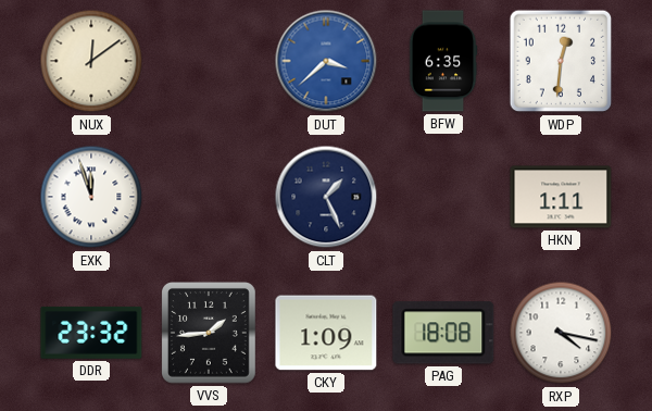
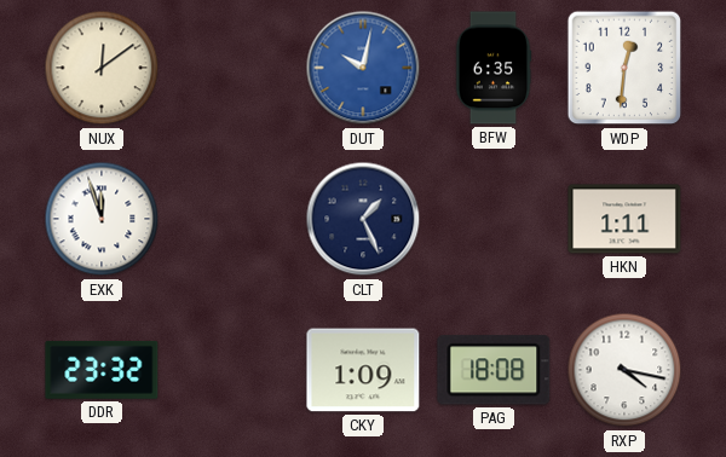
DUT: 3:38 -> 10:02 (363, 68)
VVS: 1:44 -> none (210, 334)
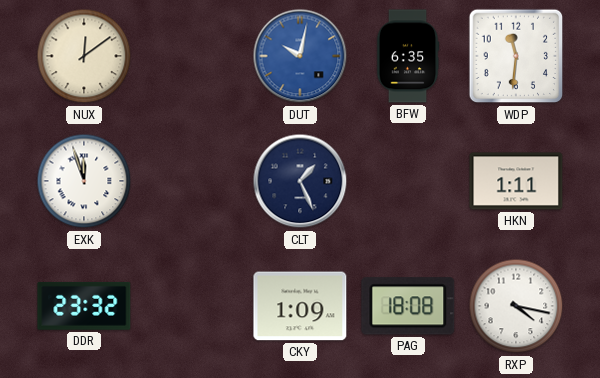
WDP: 12:31 -> 11:31 (516, 56)
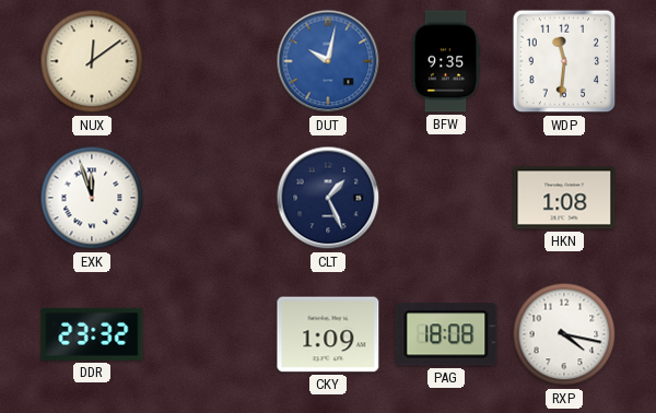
BFW: 6:35 -> 9:35 (446, 61)
HKN: 1:11 -> 1:08 (564, 198)
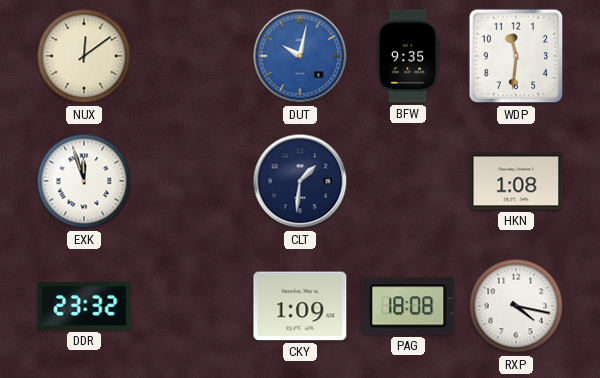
CLT: 1:26 -> 1:31 (300, 181)
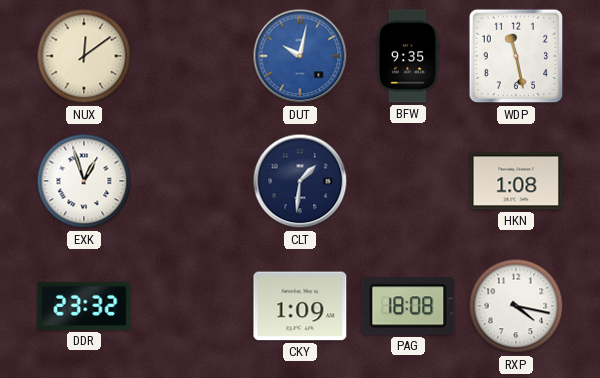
WDP: 11:31 -> 11:28 (516, 56)
EXK: 11:57 -> 12:57 (84, 181)
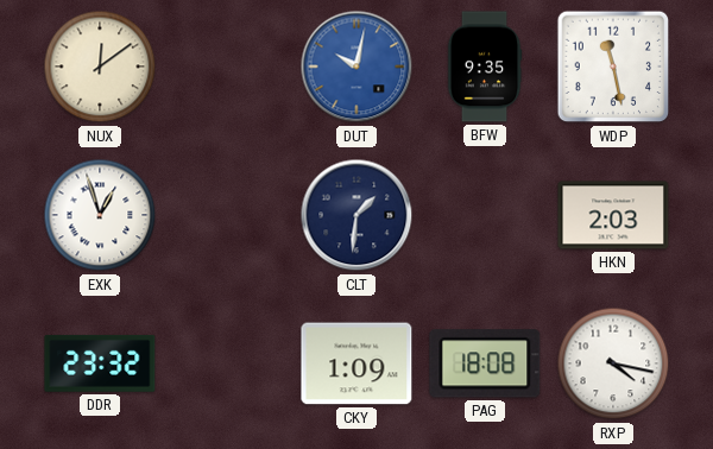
HKN: 1:08 -> 2:03 (613, 215)
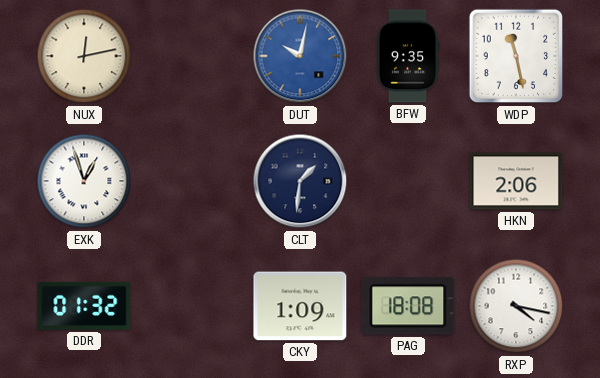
NUX: 12:09 -> 12:13 (84, 56)
HKN: 2:03 -> 2:06 (516, 181)
DDR: 23:32 -> 01:32 (84, 306)
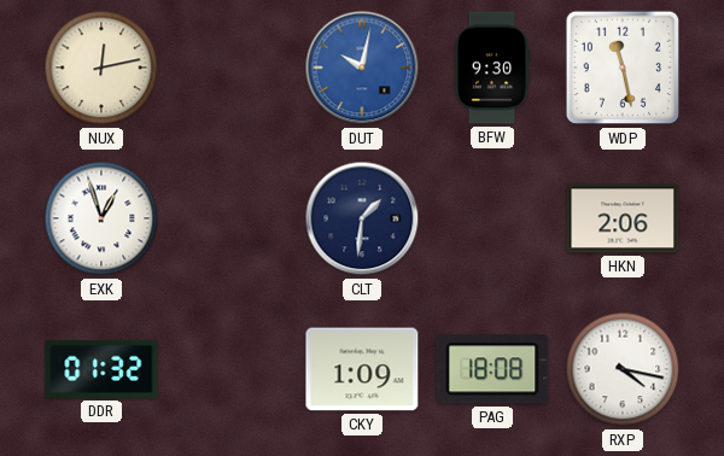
BFW: 9:35 -> 9:30 (492, 68)
